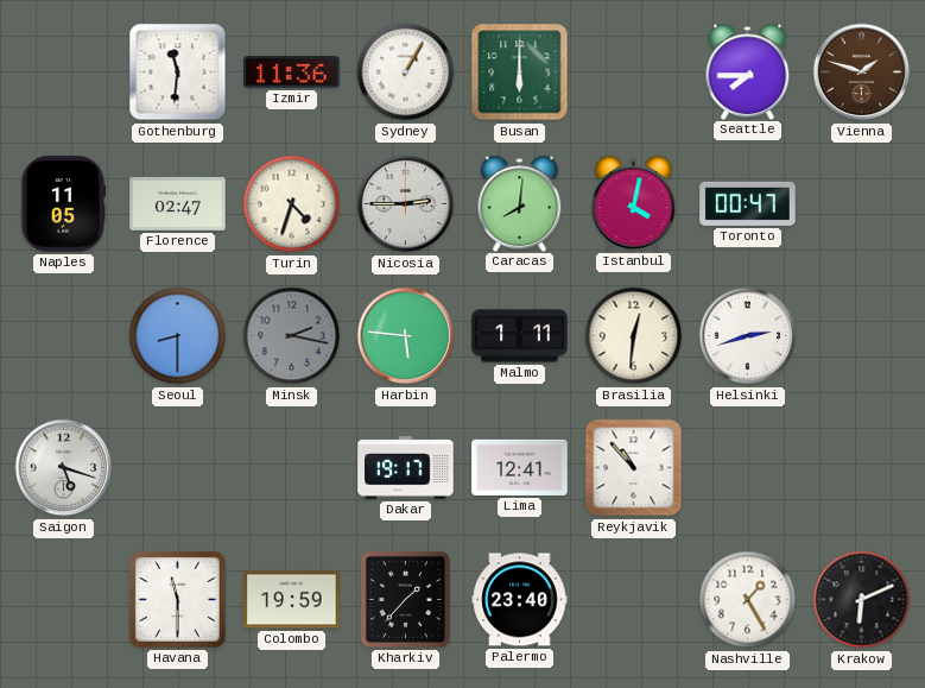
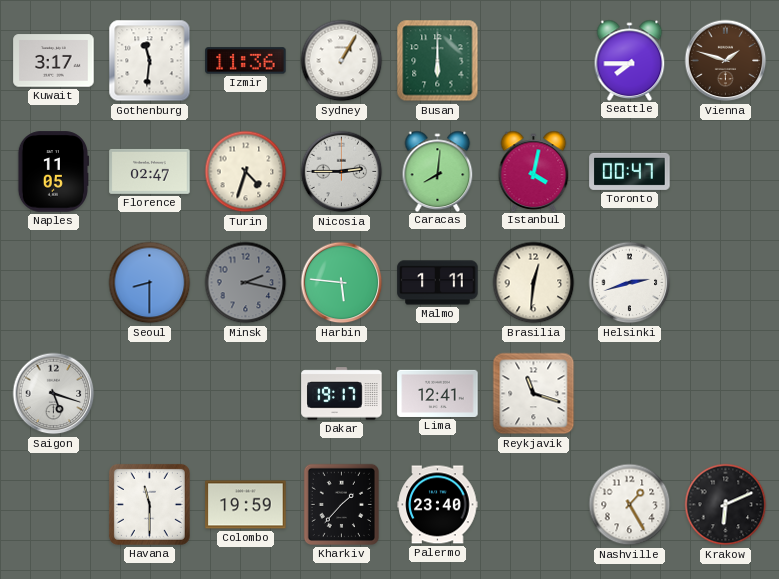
Kuwait: none -> 3:17 (54, 61)
Reykjavik: 10:53 -> 11:18 (534, 394)
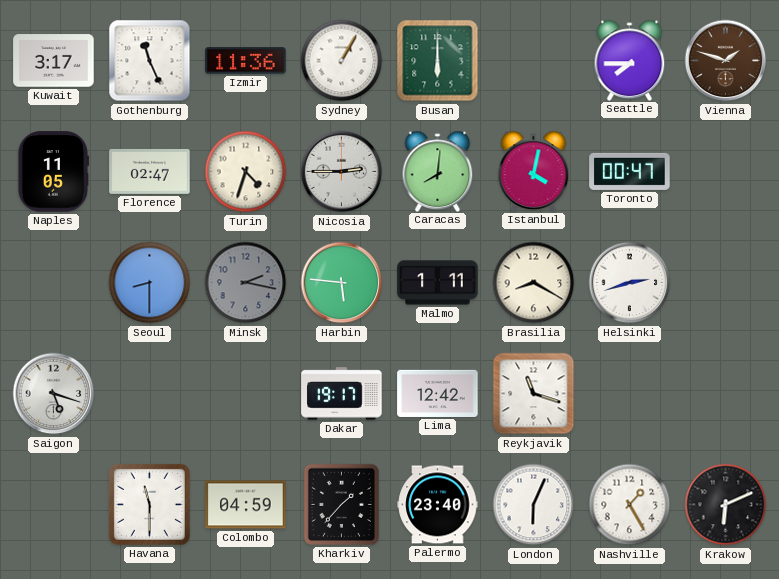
Gothenburg: 11:31 -> 11:26 (150, 61)
Brasilia: 12:31 -> 8:20 (534, 283)
Lima: 12:41 -> 12:42 (438, 393)
Colombo: 19:59 -> 04:59 (246, 505)
London: none -> 6:04 (534, 505)
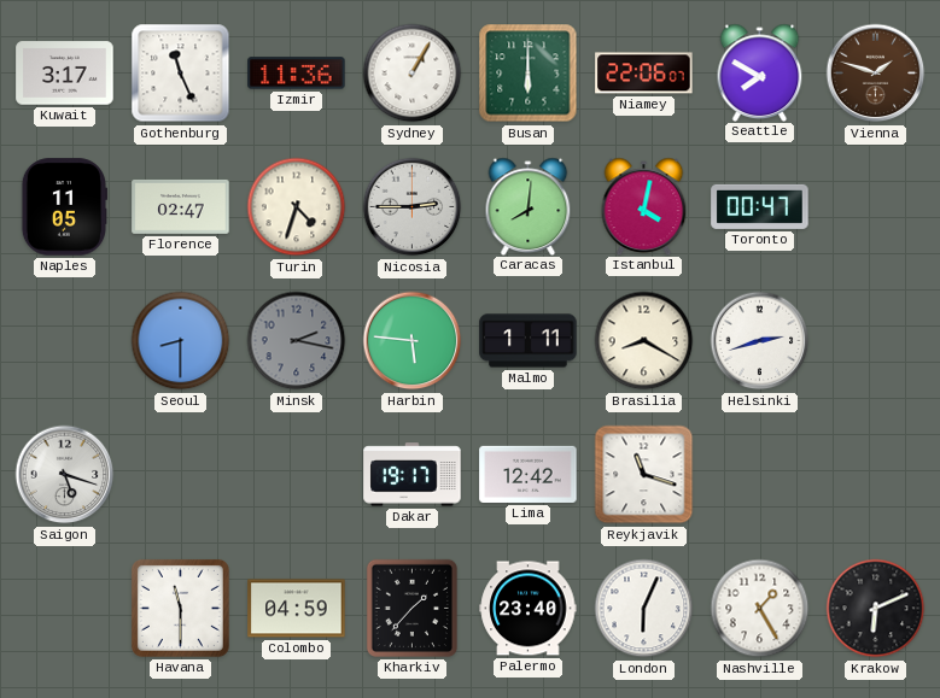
Niamey: none -> 22:06 (644, 74)
Seattle: 7:45 -> 7:50 (760, 72)
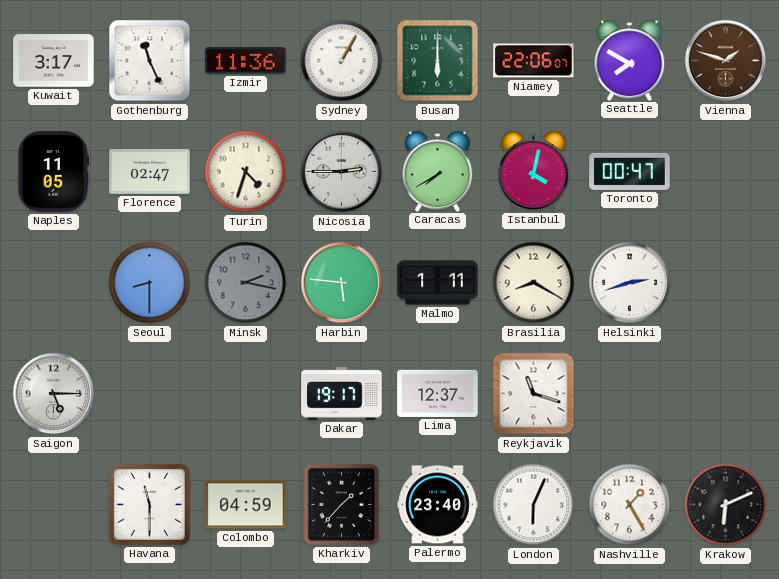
Caracas: 8:01 -> 7:40 (438, 171)
Saigon: 5:18 -> 5:15 (54, 394)
Lima: 12:42 -> 12:37 (438, 393)
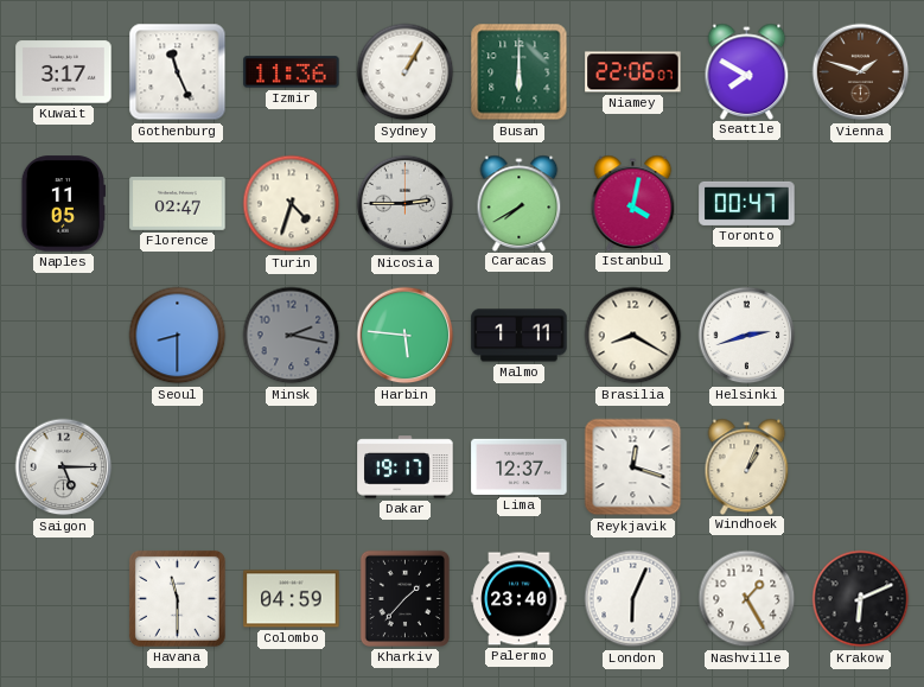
Reykjavik: 11:18 -> 12:18 (633, 467)
Windhoek: none -> 1:04 (747, 466)
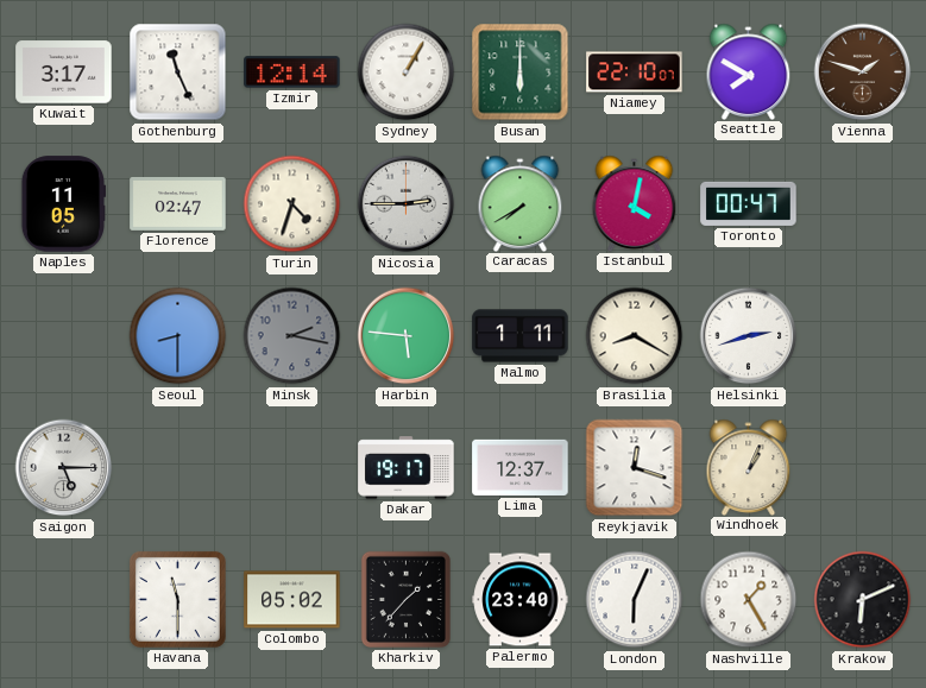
Izmir: 11:36 -> 12:14 (292, 72)
Niamey: 22:06 -> 22:10 (635, 72)
Colombo: 04:59 -> 05:02 (292, 600)
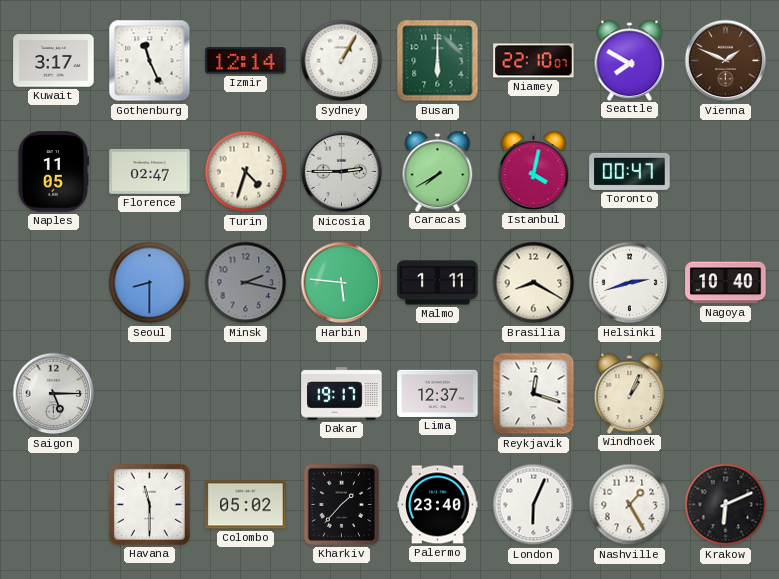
Vienna: 1:48 -> 1:49 (726, 61)
Nagoya: none -> 10:40 (726, 283)
